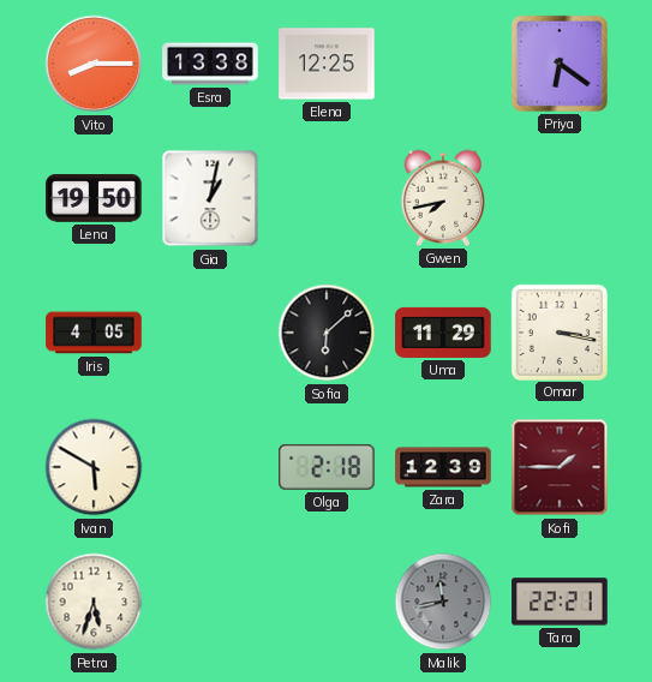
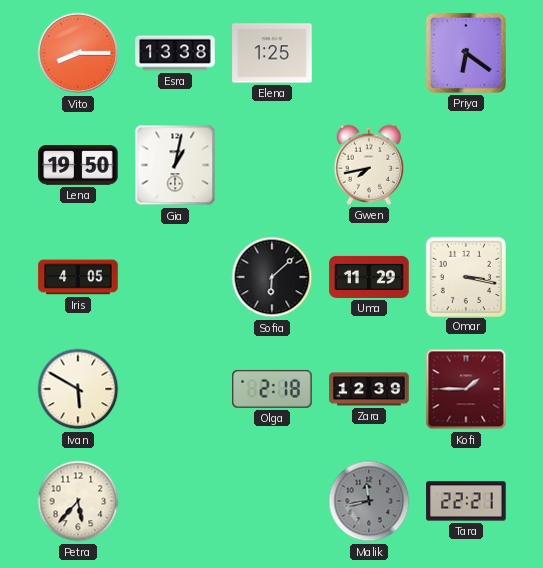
Elena: 12:25 -> 1:25 (272, 53)
Petra: 5:33 -> 5:37 (78, 501)
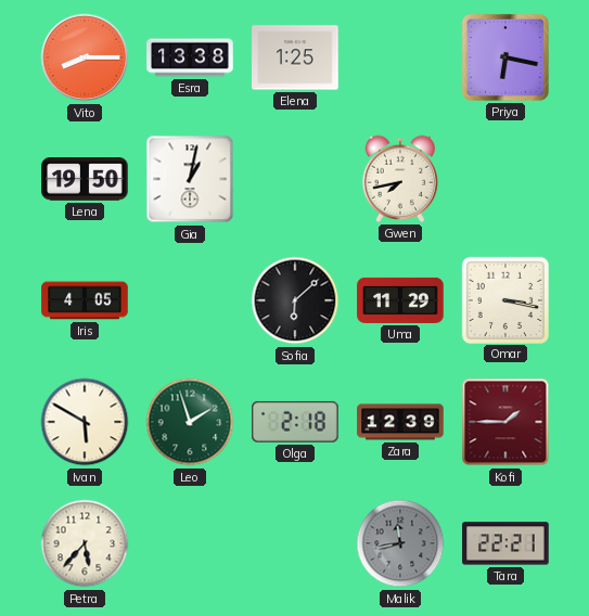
Priya: 6:21 -> 6:17 (505, 57)
Leo: none -> 1:57 (190, 422)
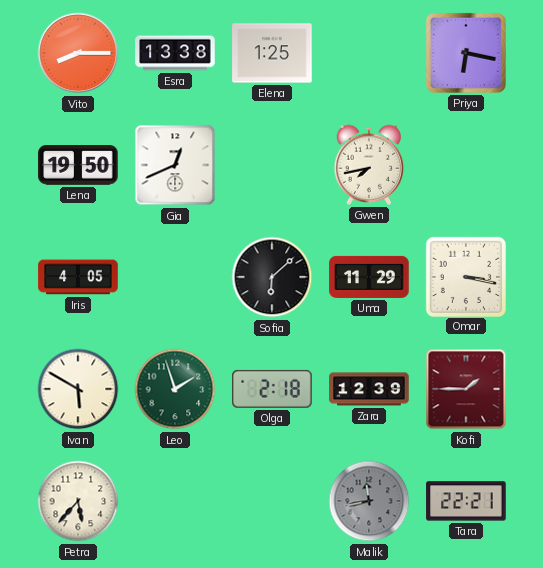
Gia: 1:02 -> 12:41 (175, 165)
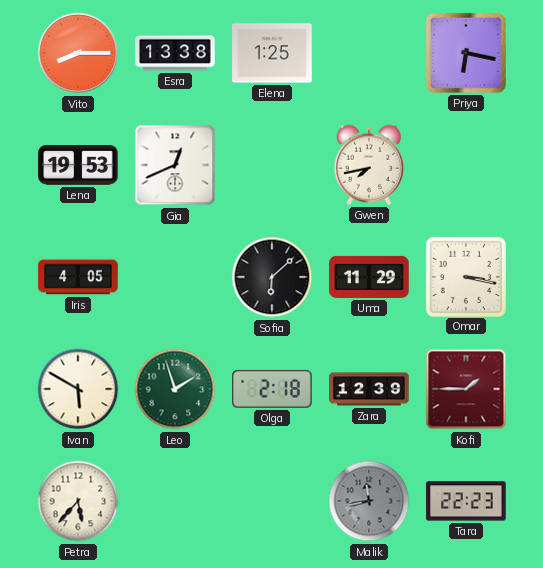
Lena: 19:50 -> 19:53 (78, 165)
Tara: 22:21 -> 22:23 (466, 501)
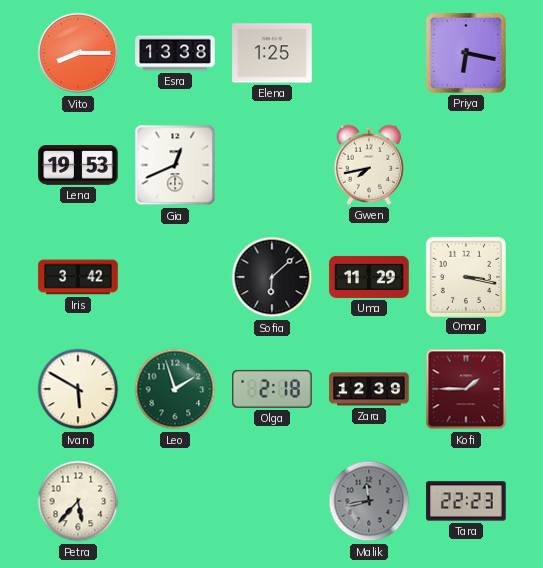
Iris: 4:05 -> 3:42 (78, 277)
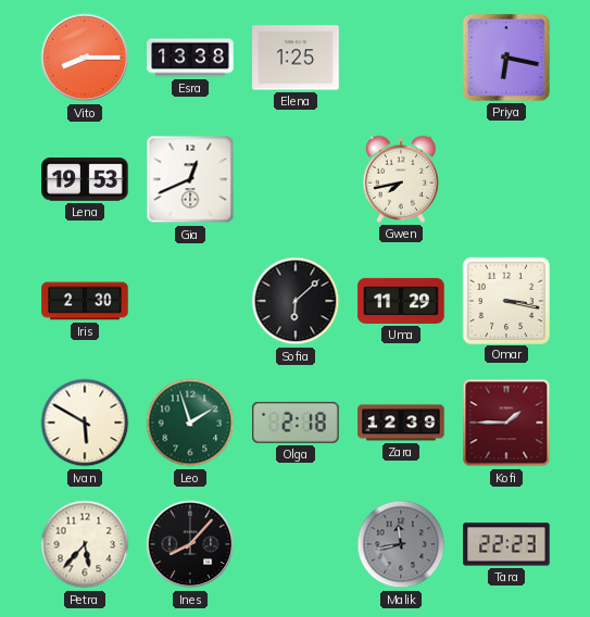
Iris: 3:42 -> 2:30 (85, 301)
Ines: none -> 8:07 (190, 544)
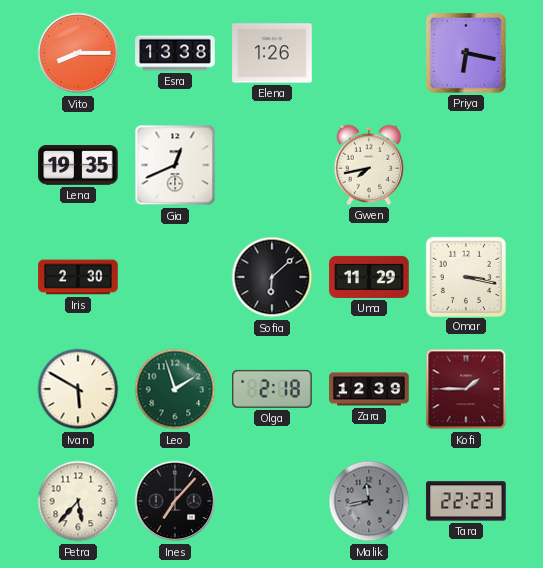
Elena: 1:25 -> 1:26 (272, 53)
Lena: 19:53 -> 19:35 (78, 165)
Ines: 8:07 -> 7:07 (175, 501)
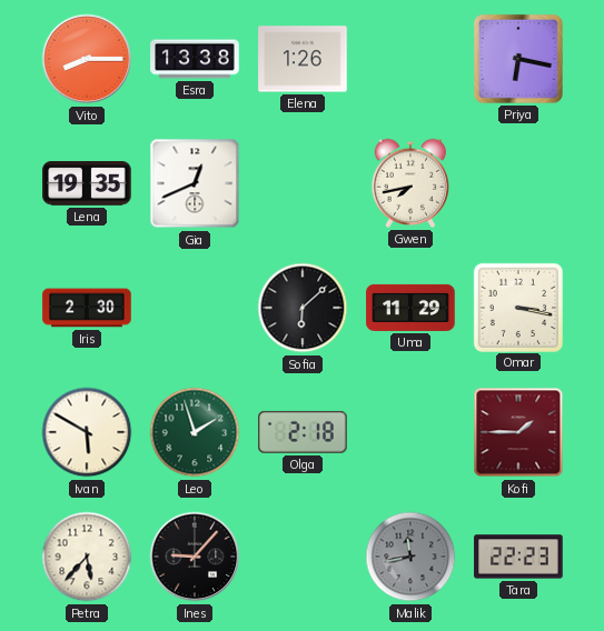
Zara: 12:39 -> none (369, 389)
Ines: 7:07 -> 9:07 (195, 557)
